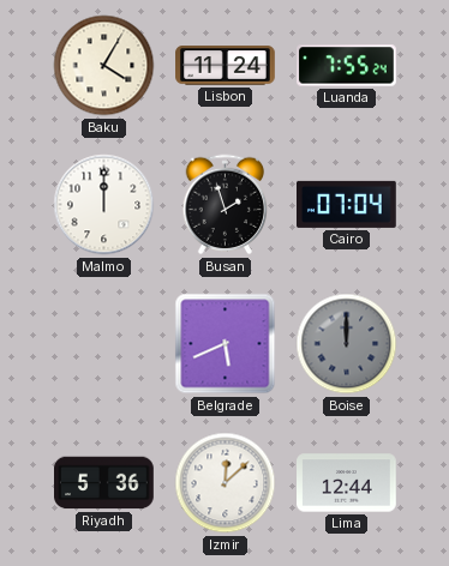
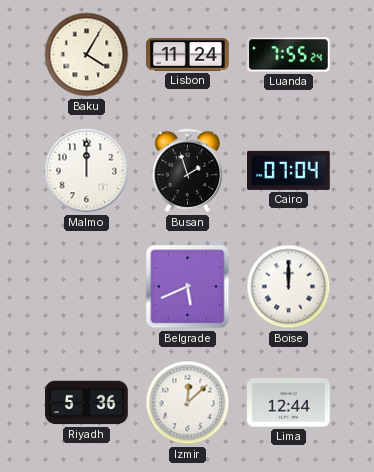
Boise dial: grey -> white (289, 287)
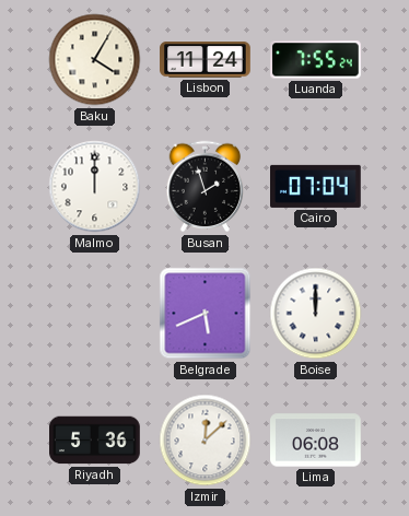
Lima: 12:44 -> 06:08 (316, 441)
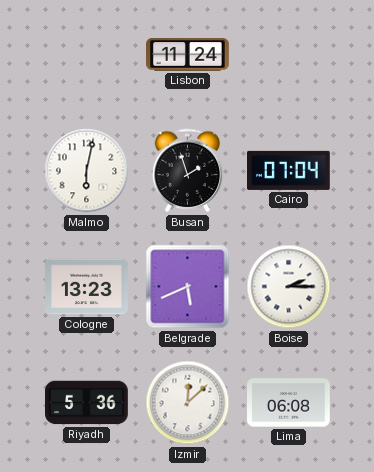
Baku: 4:05 -> none (95, 60)
Luanda: 7:55 -> none (316, 60)
Malmo: 12:00 -> 6:02 (87, 171)
Cologne: none -> 13:23 (87, 287)
Boise: 12:00 -> 2:15 (289, 287)
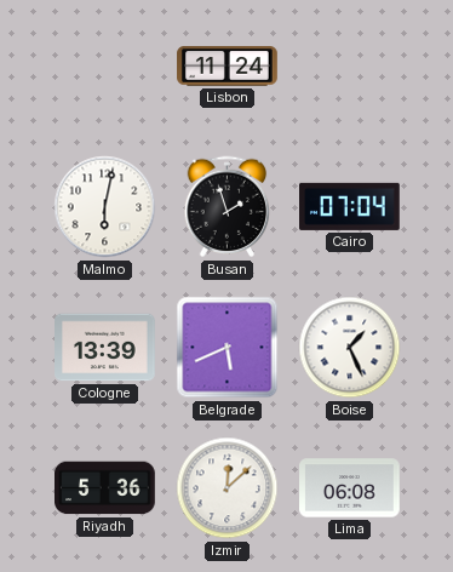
Cologne: 13:23 -> 13:39 (105, 348)
Boise: 2:15 -> 1:26 (350, 348)
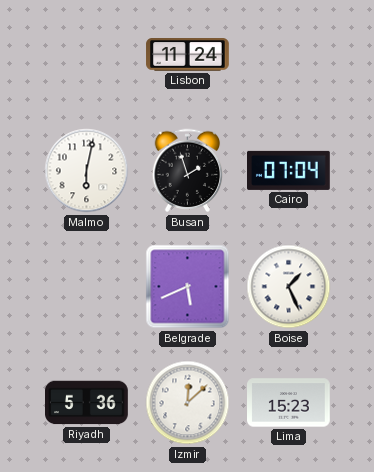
Cologne: 13:39 -> none (105, 348)
Lima: 06:08 -> 15:23 (289, 403)
